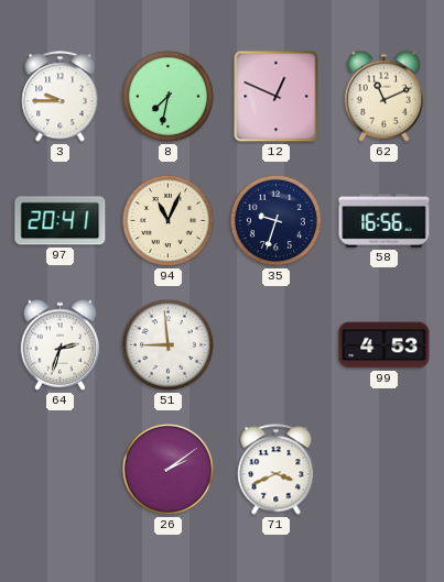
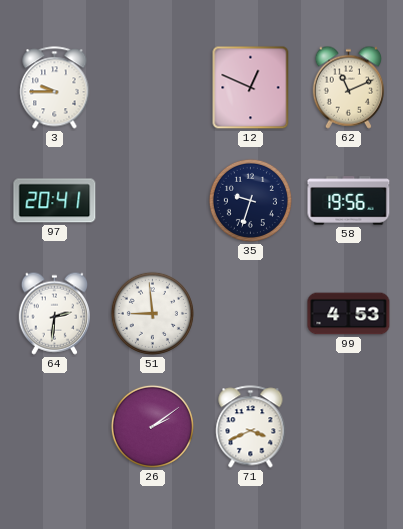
8: 7:32 -> none (167, 96)
94: 11:04 -> none (167, 220)
58: 16:56 -> 19:56 (349, 201)
64: 2:33 -> 2:31 (54, 313)
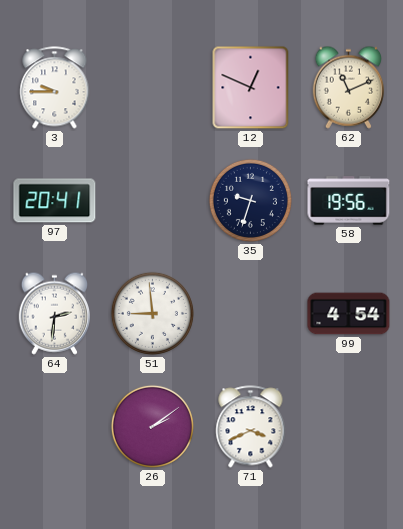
99: 4:53 -> 4:54 (349, 314)
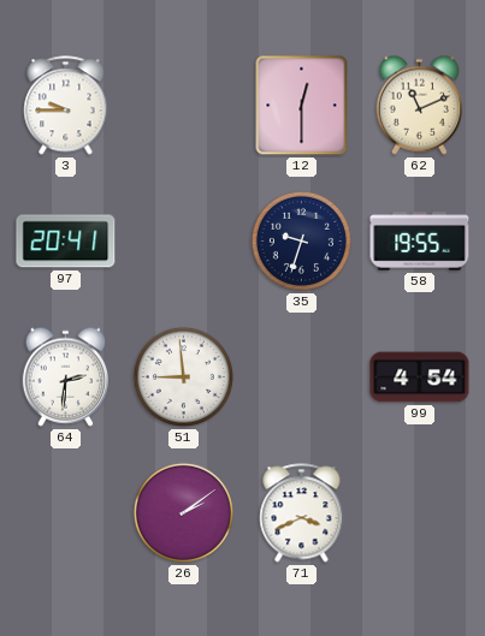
12: 12:49 -> 12:30 (302, 106)
58: 19:56 -> 19:55 (420, 242)
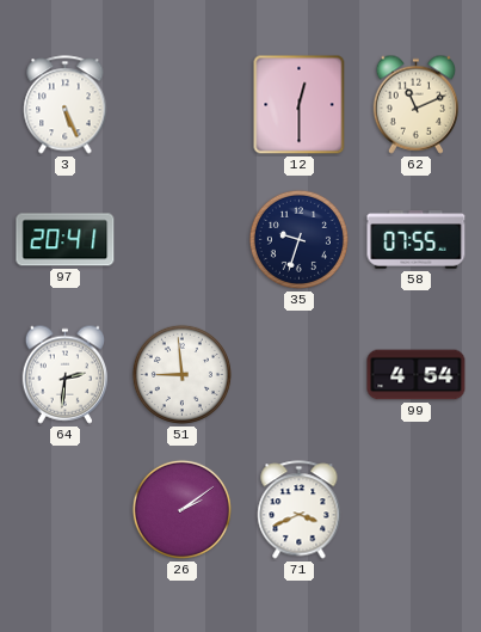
3: 9:45 -> 5:26 (66, 105)
58: 19:55 -> 07:55 (417, 240)
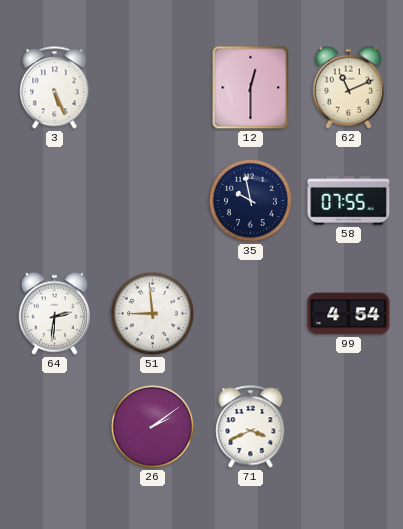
97: 20:41 -> none (66, 240)
35: 9:33 -> 9:58 (250, 200)
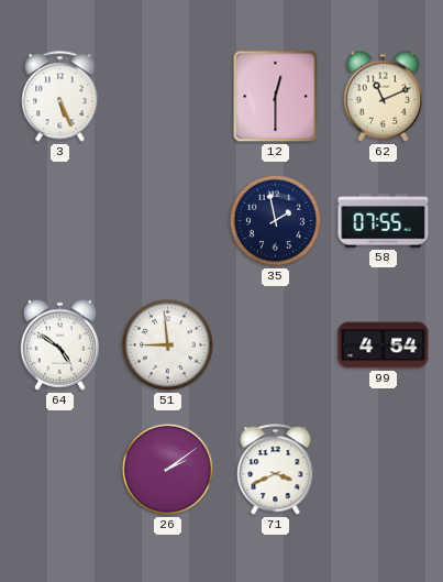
35: 9:58 -> 1:58 (275, 220)
64: 2:31 -> 4:51 (59, 344)
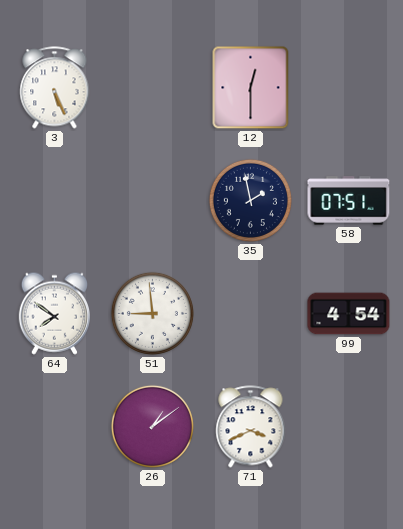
62: 11:11 -> none (383, 96)
58: 07:55 -> 07:51 (349, 201)
64: 4:51 -> 7:51 (54, 313)
26: 2:09 -> 1:09 (152, 426)
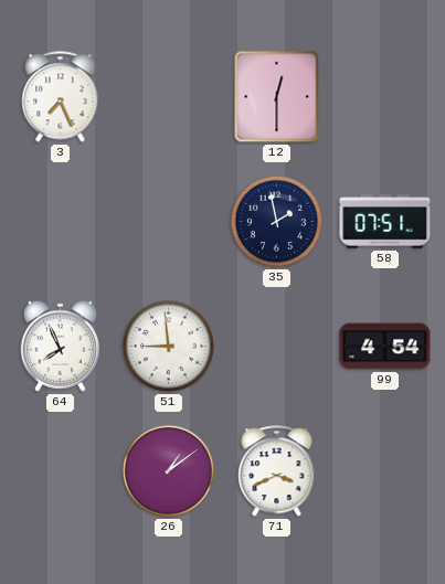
3: 5:26 -> 7:26 (61, 97)
64: 7:51 -> 7:56 (60, 346)
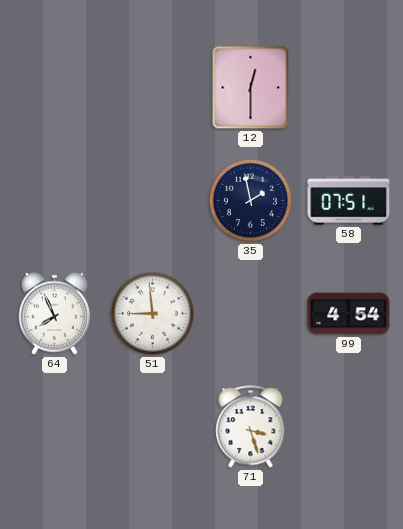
3: 7:26 -> none (61, 97)
26: 1:09 -> none (168, 470)
71: 3:41 -> 3:27 (251, 427)
